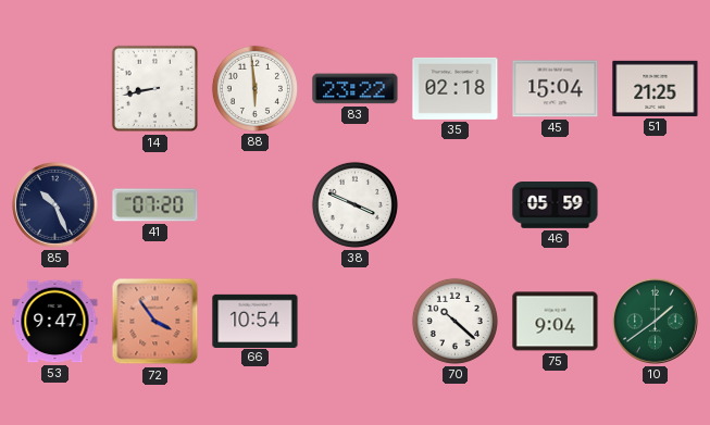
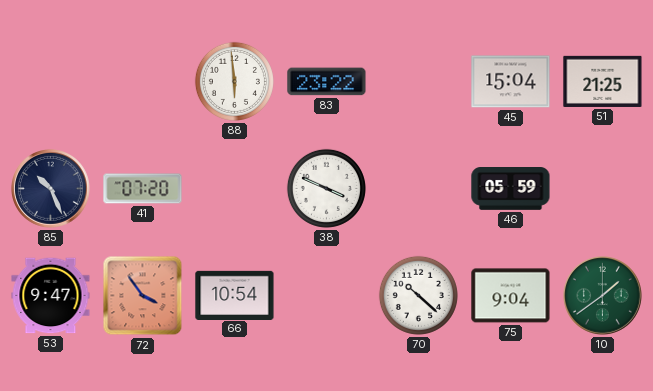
14: 8:43 -> none (155, 89)
35: 02:18 -> none (456, 88)
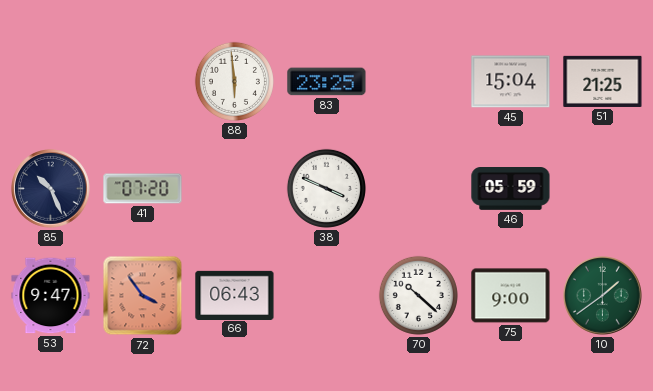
83: 23:22 -> 23:25 (327, 82)
66: 10:54 -> 06:43 (235, 295)
75: 9:04 -> 9:00 (511, 296)
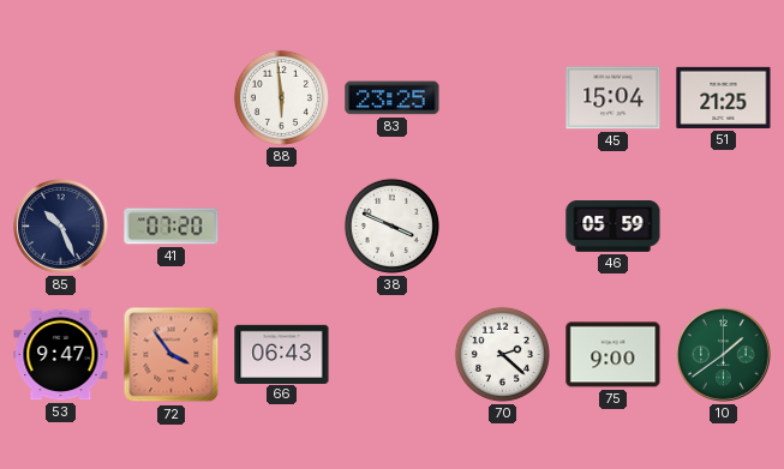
70: 10:22 -> 2:22 (502, 354)
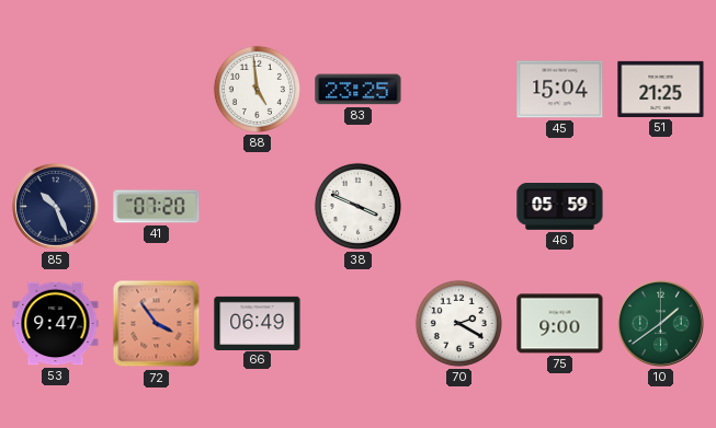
88: 5:59 -> 4:59 (257, 89)
66: 06:43 -> 06:49 (258, 323)
70: 2:22 -> 2:20 (458, 323)
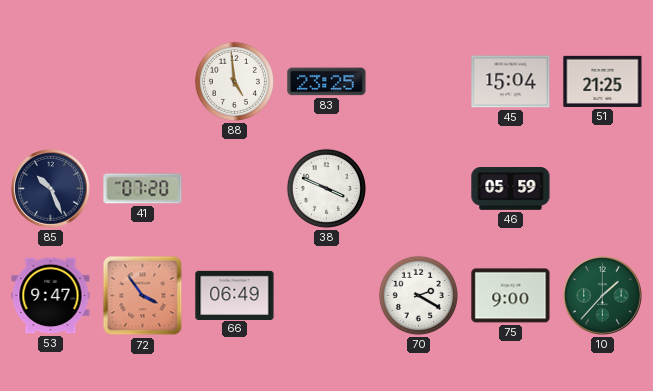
10: 1:39 -> 1:37 (603, 296)
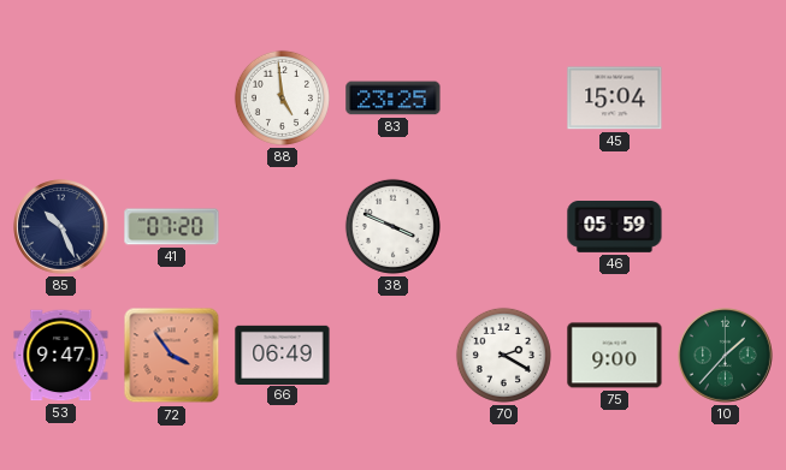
51: 21:25 -> none (603, 81)
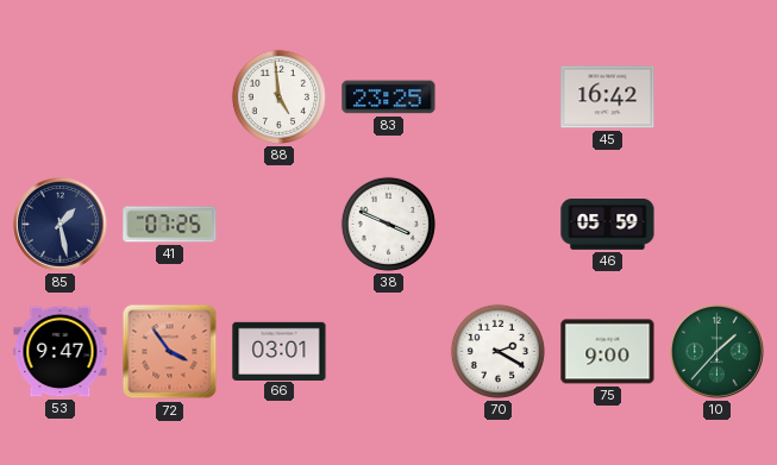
45: 15:04 -> 16:42 (608, 98)
85: 10:26 -> 1:28 (61, 225)
41: 07:20 -> 07:25 (170, 225)
66: 06:49 -> 03:01 (280, 351)
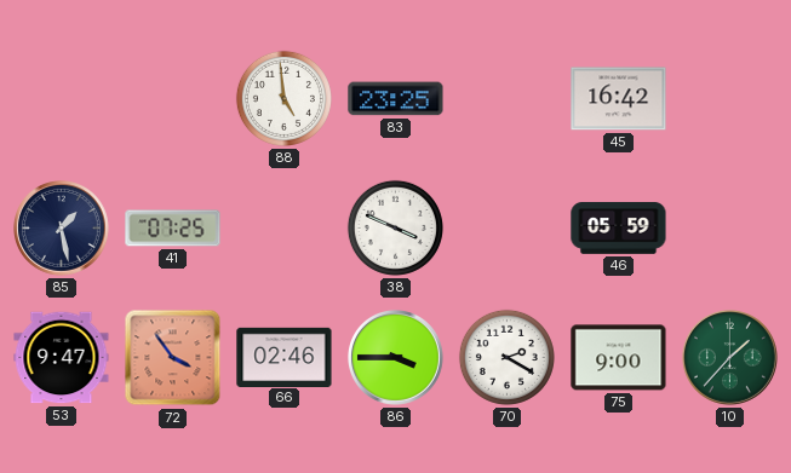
66: 03:01 -> 02:46 (285, 357)
86: none -> 3:45 (396, 358)
